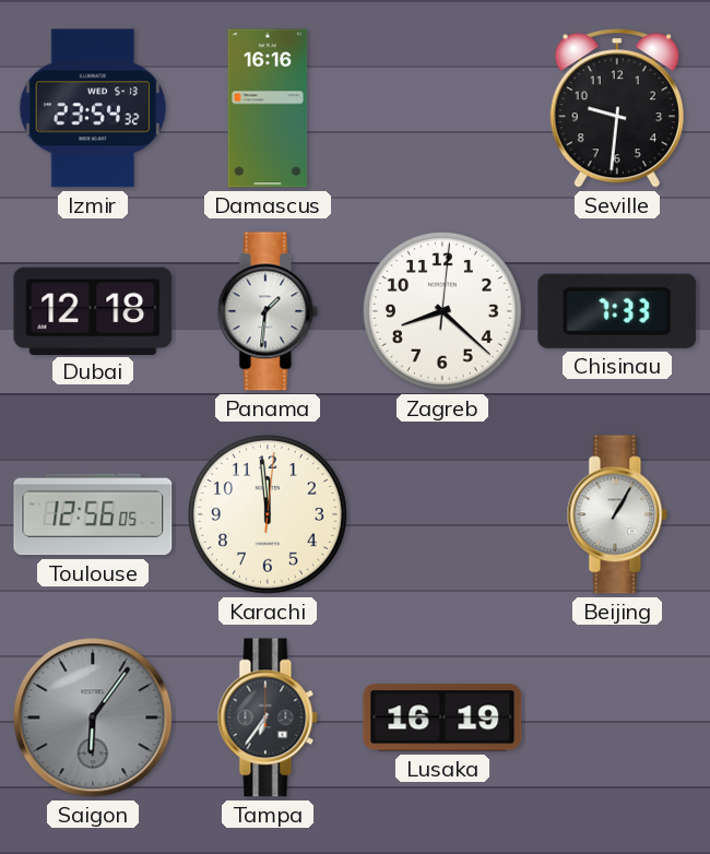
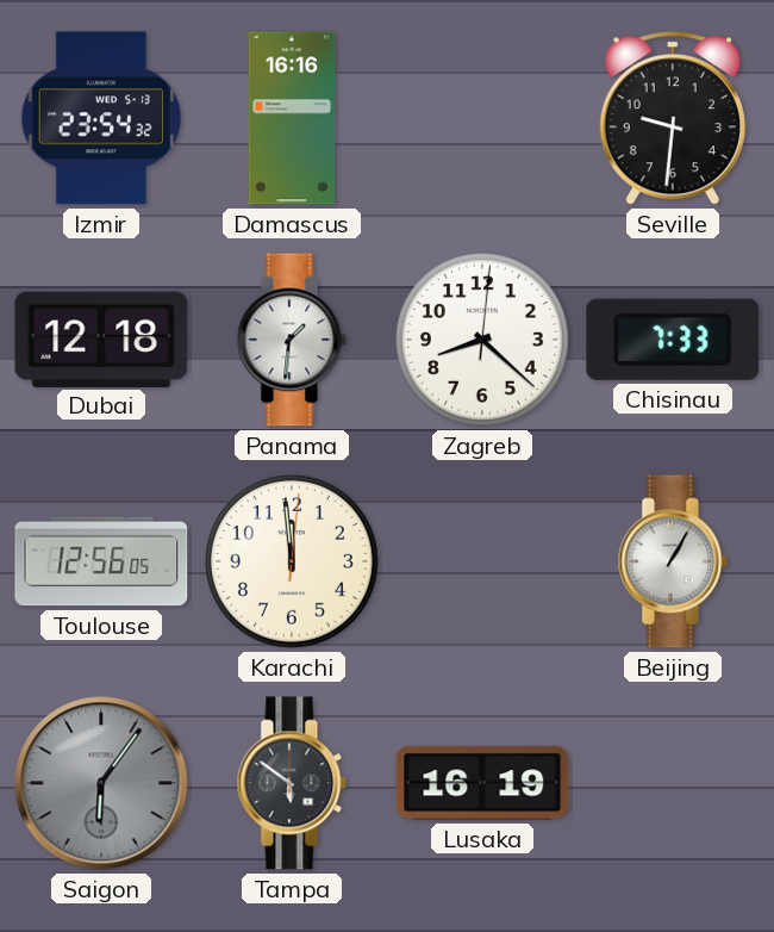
Tampa: 6:36 -> 5:51 (292, 783)
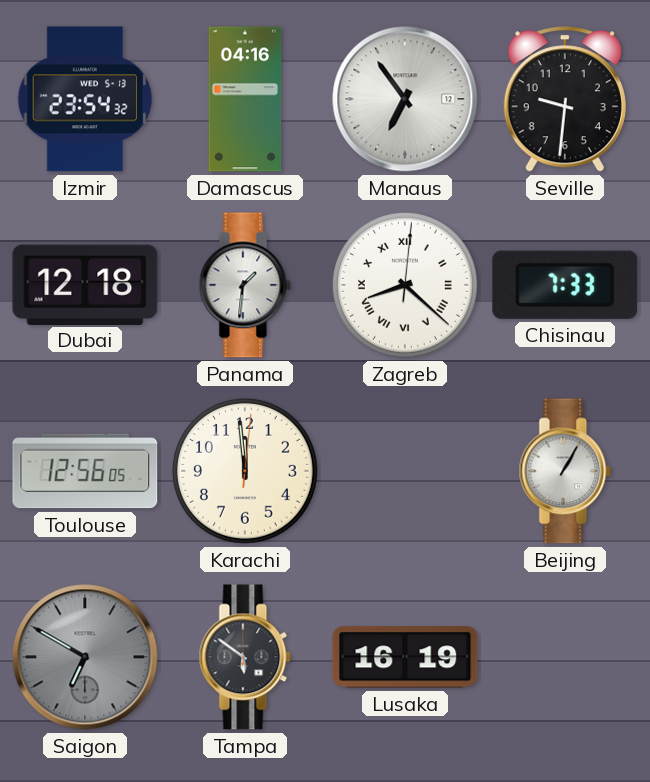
Damascus: 16:16 -> 04:16 (245, 99)
Manaus: none -> 6:54 (405, 99)
Zagreb numerals: Arabic -> Roman (405, 285)
Saigon: 6:06 -> 6:50 (85, 657)
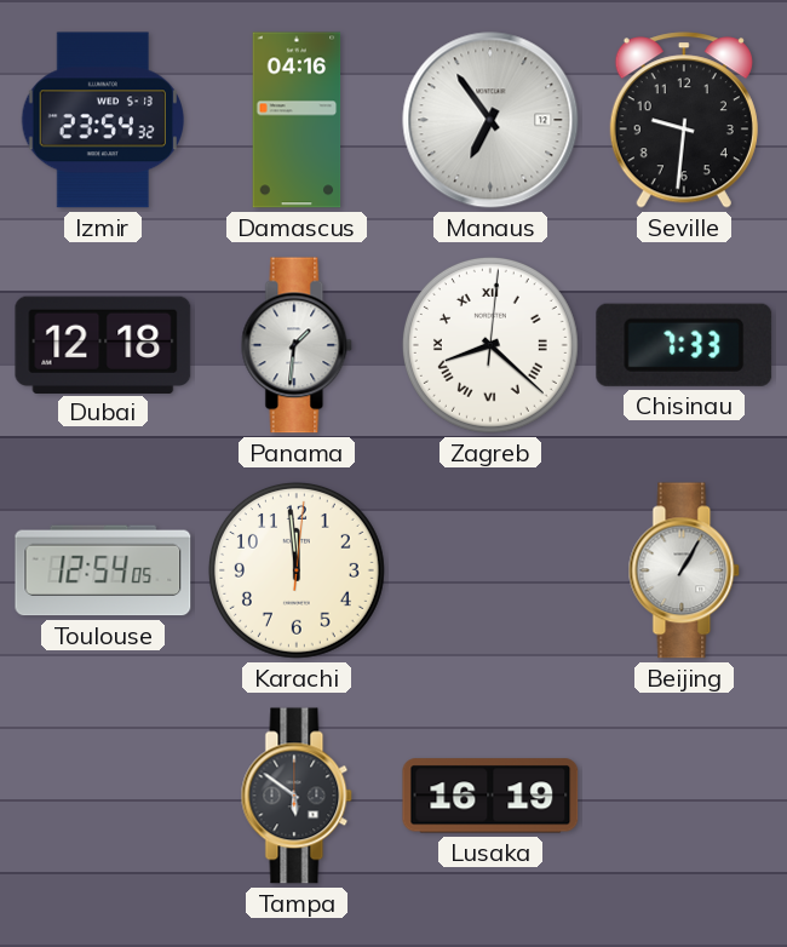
Toulouse: 12:56 -> 12:54 (103, 570)
Saigon: 6:50 -> none (85, 657)
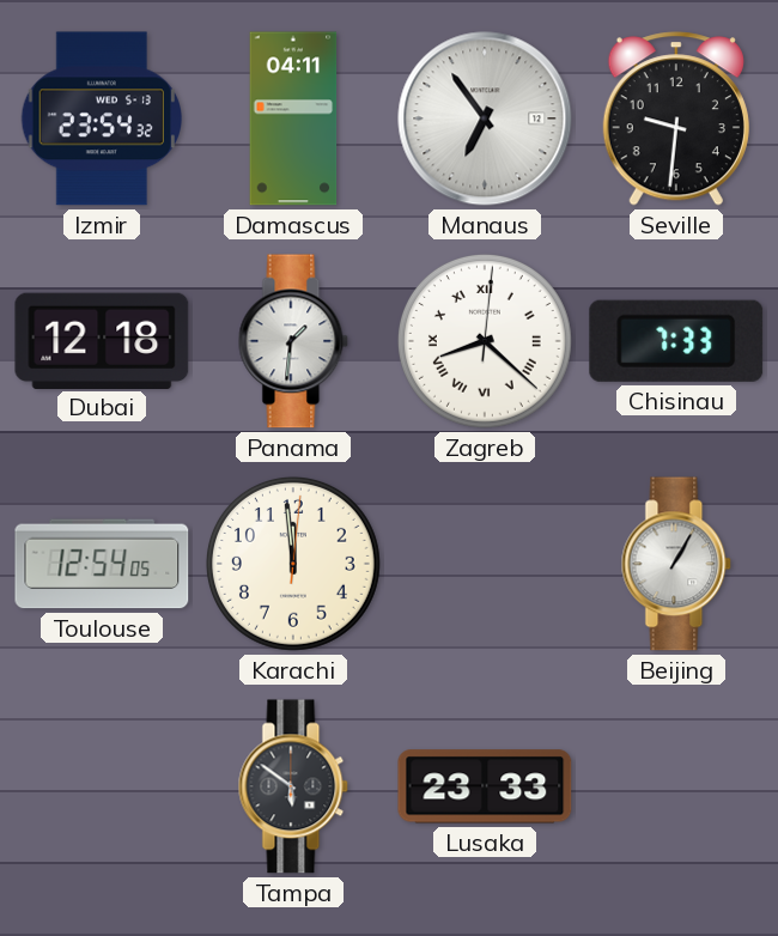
Damascus: 04:16 -> 04:11 (293, 118)
Lusaka: 16:19 -> 23:33 (485, 786)
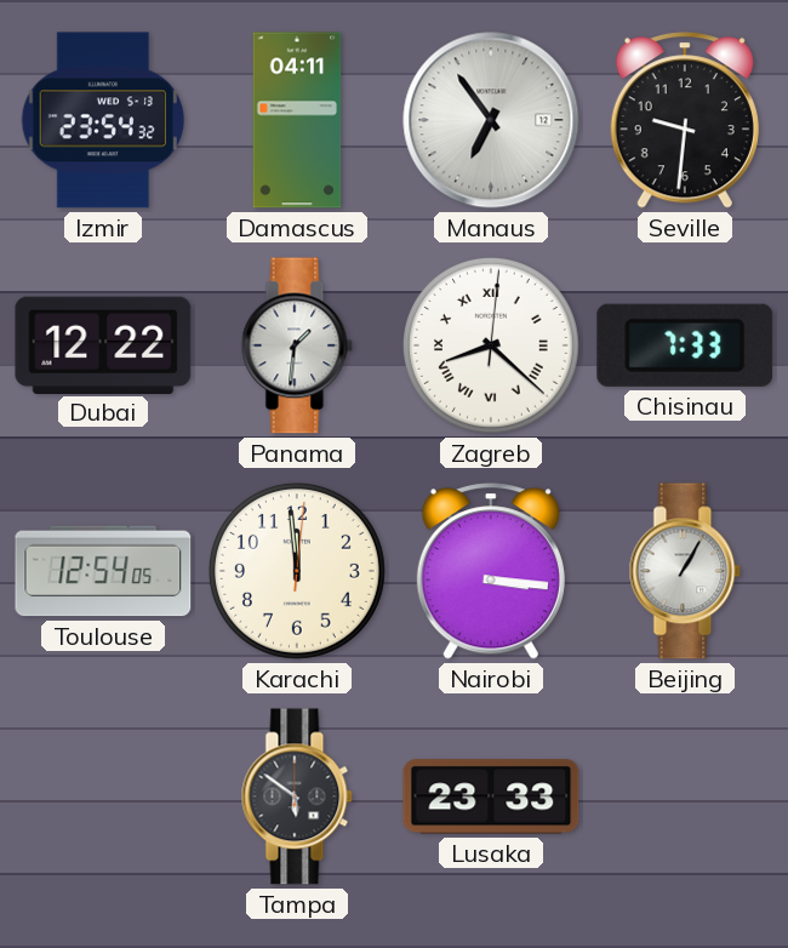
Dubai: 12:18 -> 12:22 (103, 344)
Nairobi: none -> 3:16 (491, 571)
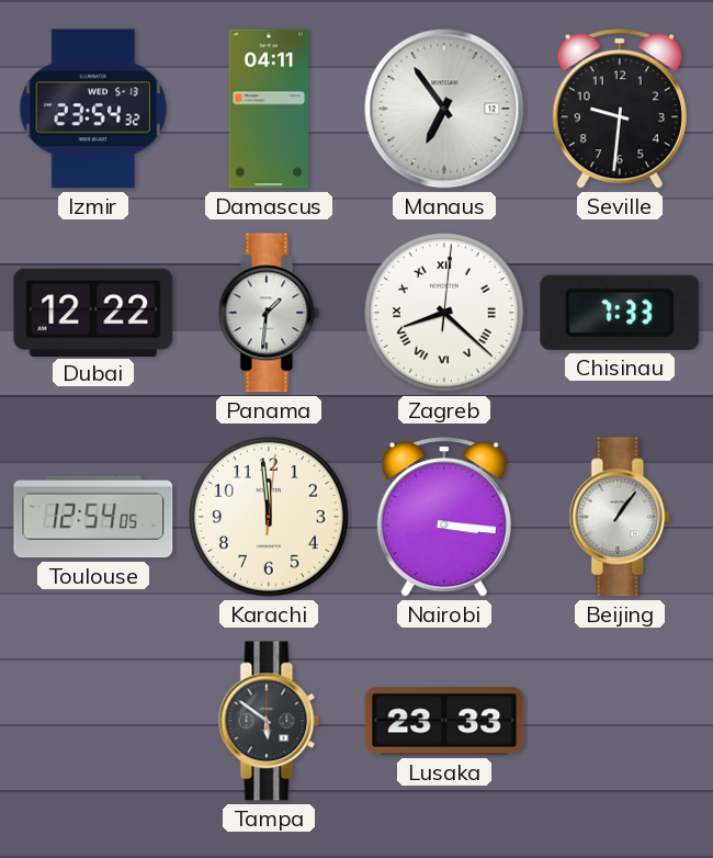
Beijing: 1:05 -> 1:06 (620, 517)
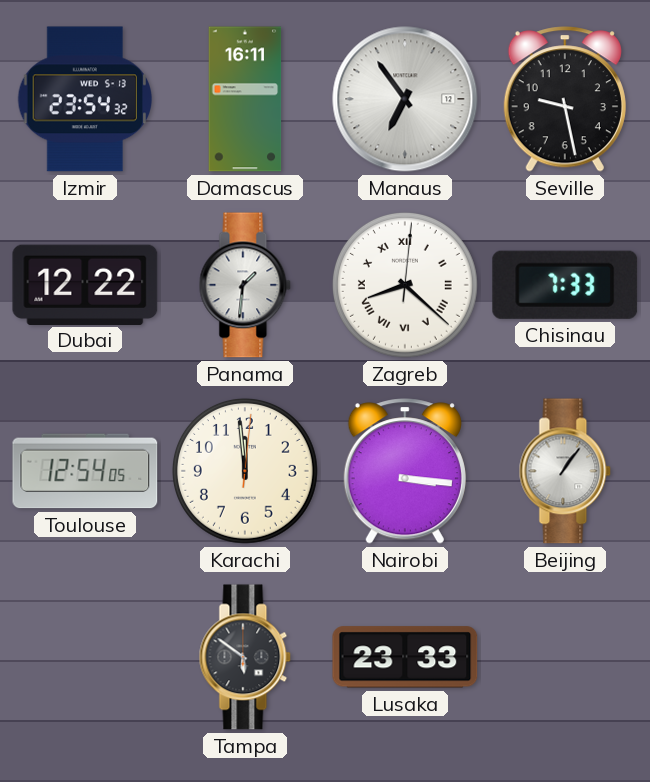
Damascus: 04:11 -> 16:11 (245, 99)
Seville: 9:31 -> 9:28 (565, 99)
